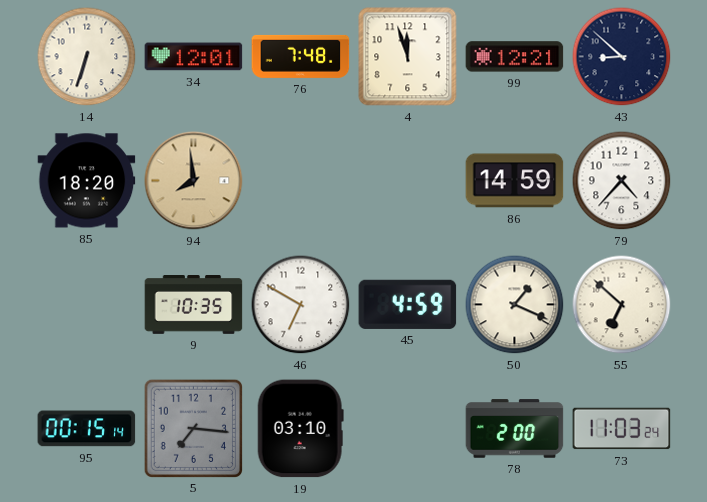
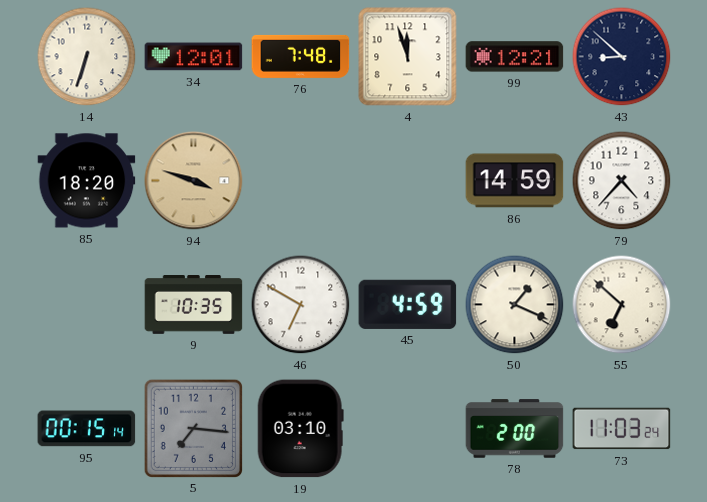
94: 7:59 -> 3:48 (194, 181)
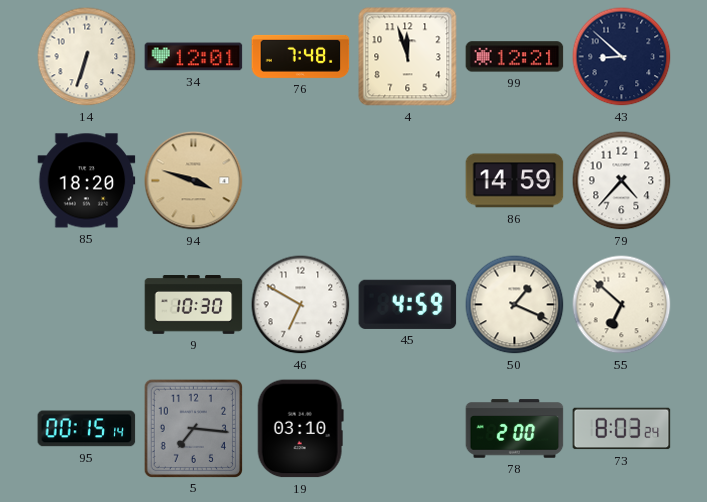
9: 10:35 -> 10:30 (194, 305)
73: 11:03 -> 8:03 (622, 429)
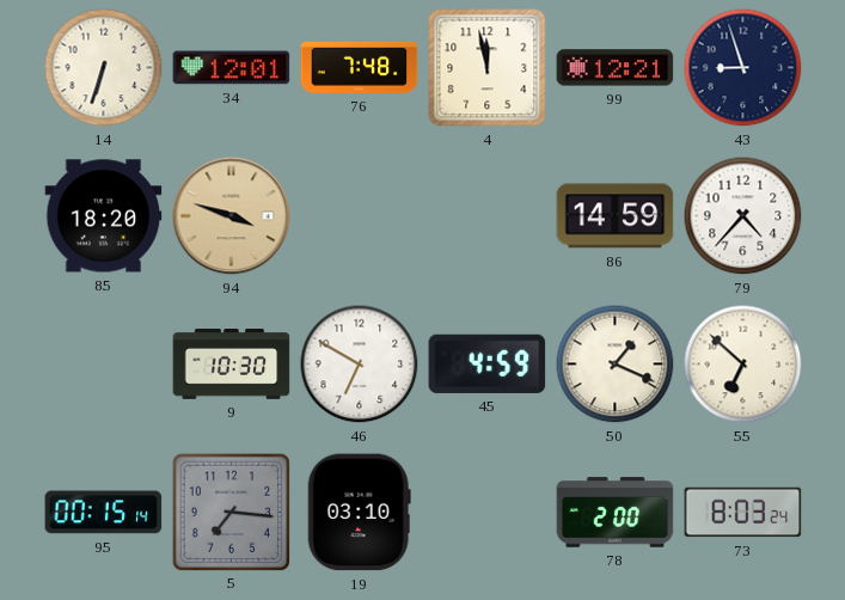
4: 11:57 -> 11:58 (488, 68)
43: 8:52 -> 8:57 (743, 68)
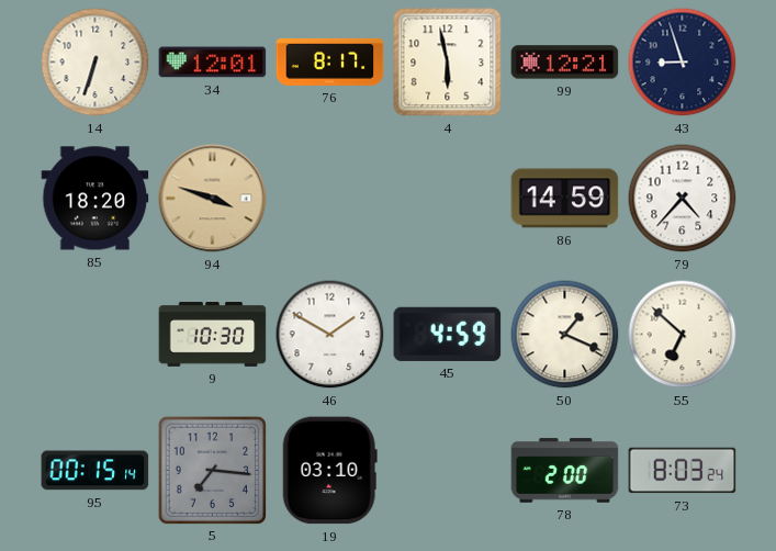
76: 7:48 -> 8:17 (330, 61)
4: 11:58 -> 5:58 (448, 63)
46: 6:50 -> 1:50 (330, 335)
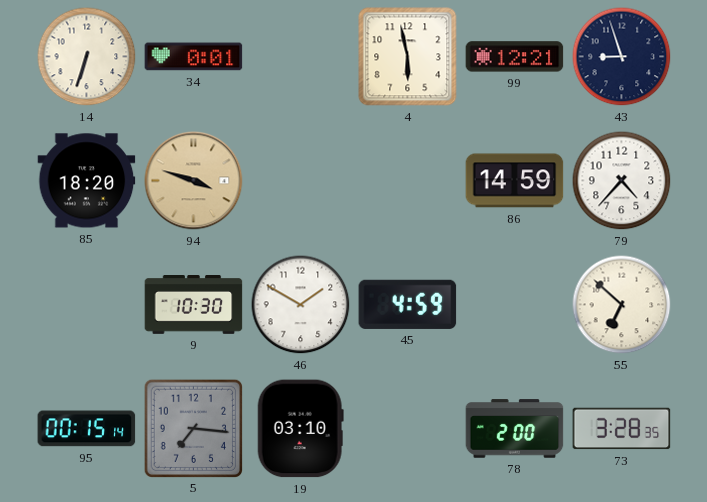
34: 12:01 -> 0:01 (194, 57)
76: 8:17 -> none (330, 61)
50: 1:19 -> none (565, 335)
73: 8:03 -> 3:28 (622, 429)
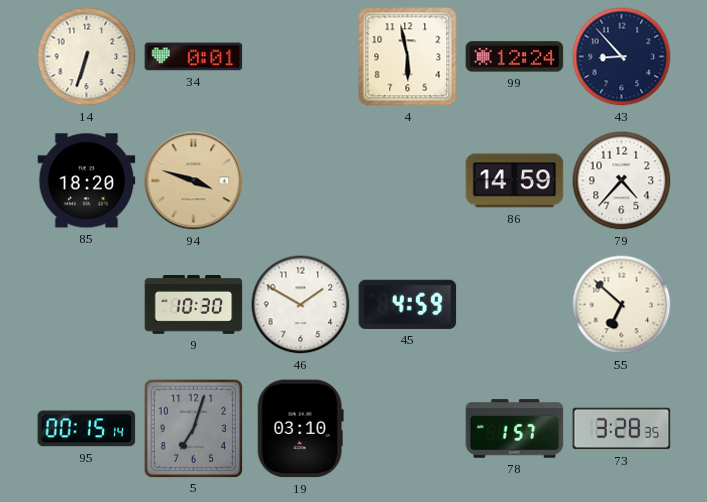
99: 12:21 -> 12:24 (515, 57)
43: 8:57 -> 8:53 (622, 57)
5: 7:16 -> 7:03 (193, 428)
78: 2:00 -> 1:57 (515, 429)
